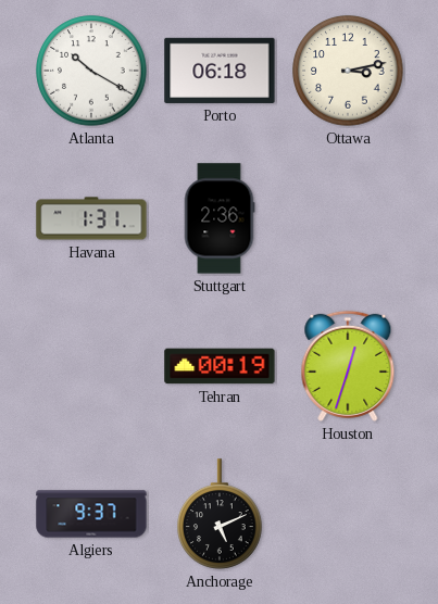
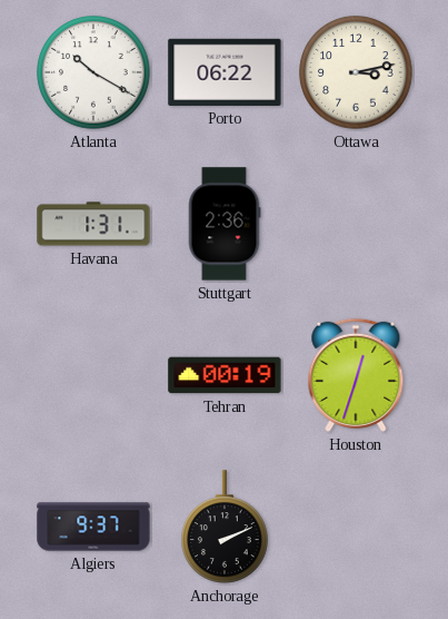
Porto: 06:18 -> 06:22 (225, 72)
Anchorage: 5:11 -> 2:11 (225, 527)
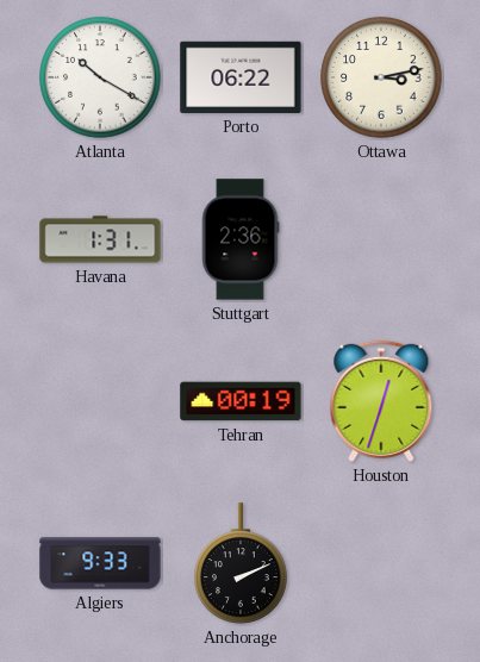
Algiers: 9:37 -> 9:33 (100, 563)
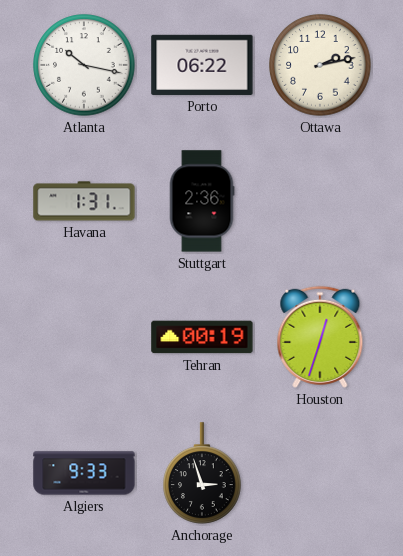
Atlanta: 10:20 -> 10:17 (84, 65)
Ottawa: 3:13 -> 2:13 (320, 65)
Anchorage: 2:11 -> 2:57 (202, 473)
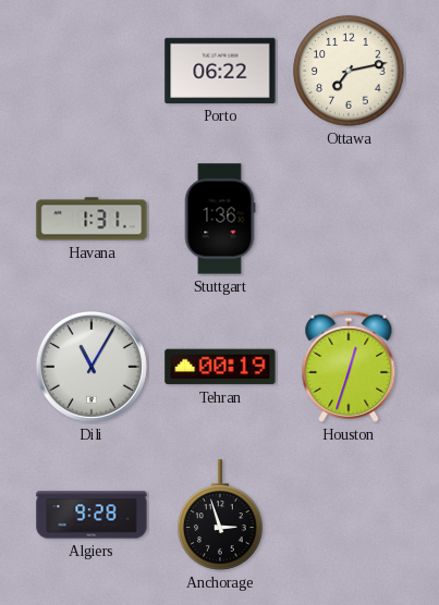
Atlanta: 10:17 -> none (84, 65)
Ottawa: 2:13 -> 7:13 (349, 71)
Stuttgart: 2:36 -> 1:36 (220, 219)
Dili: none -> 11:05 (92, 367)
Algiers: 9:33 -> 9:28 (92, 515)
